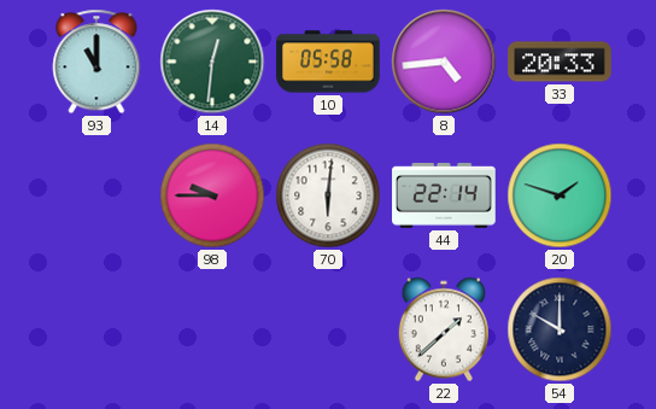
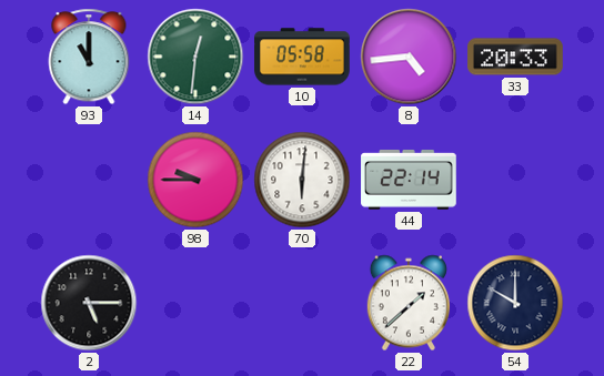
20: 1:48 -> none (560, 195)
2: none -> 5:15 (89, 303)
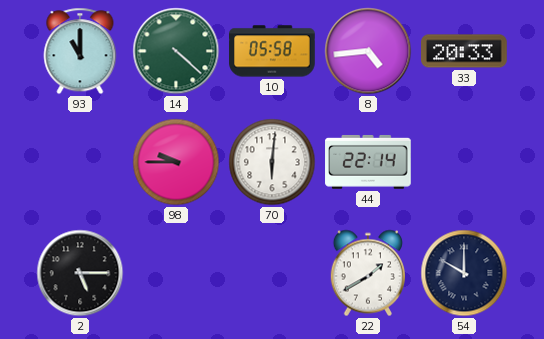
14: 12:31 -> 4:22 (176, 51)
22: 1:38 -> 1:40 (367, 273)
